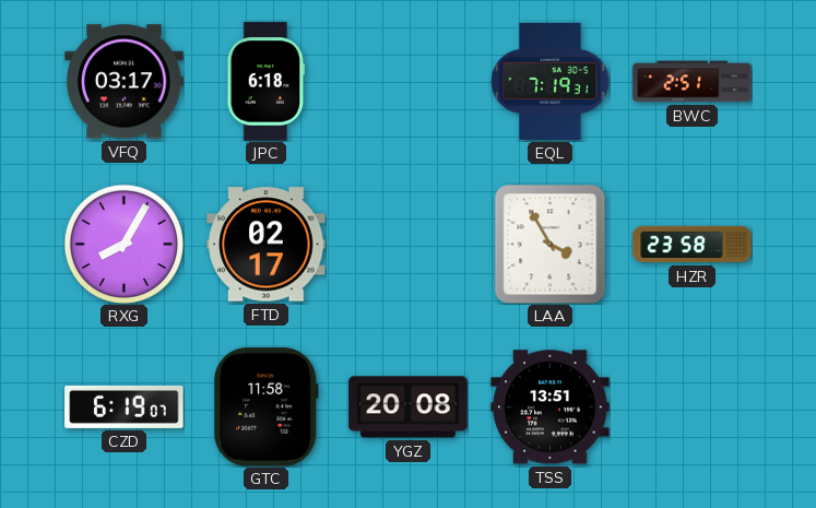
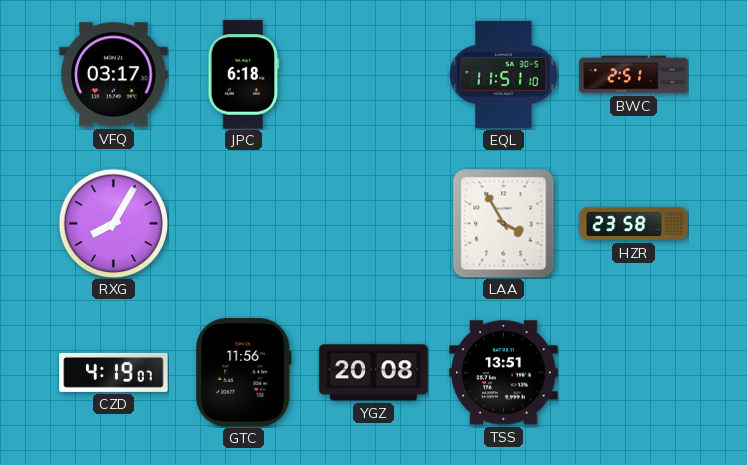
EQL: 7:19 -> 11:51 (504, 74)
FTD: 02:17 -> none (267, 245)
CZD: 6:19 -> 4:19 (114, 372)
GTC: 11:58 -> 11:56 (244, 373)
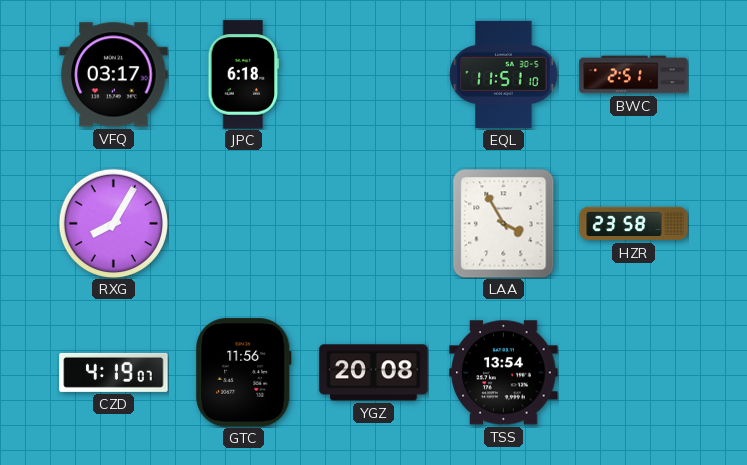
TSS: 13:51 -> 13:54 (504, 373)
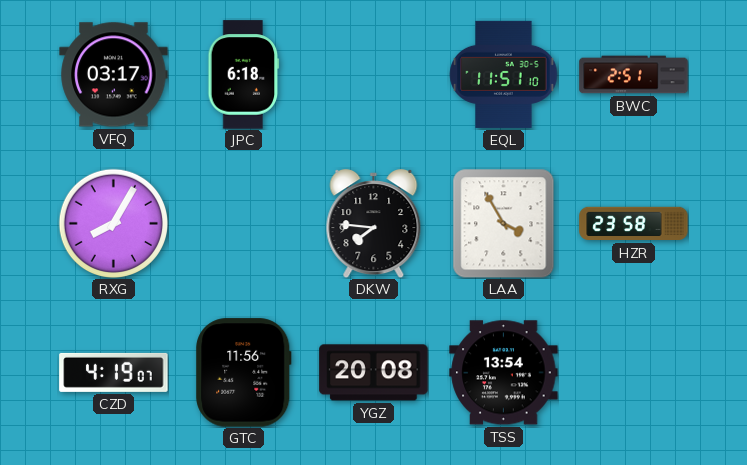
DKW: none -> 7:46 (374, 224)
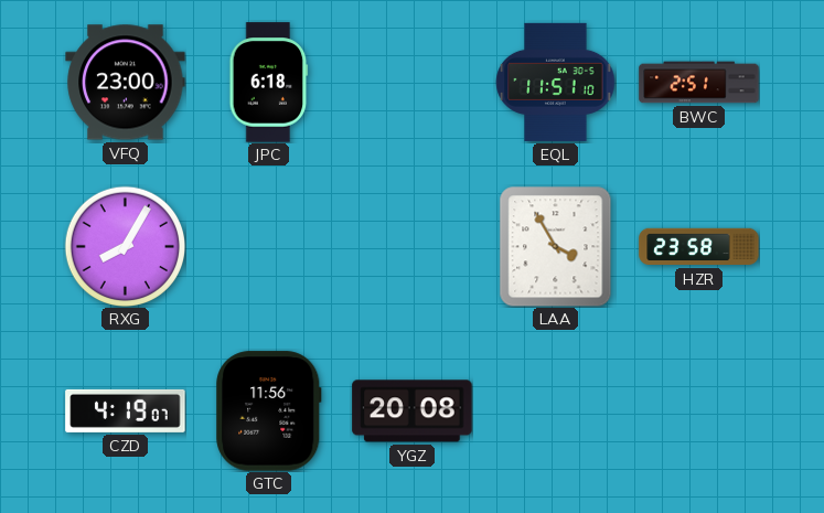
VFQ: 03:17 -> 23:00 (126, 83)
DKW: 7:46 -> none (374, 224)
TSS: 13:54 -> none (504, 373)
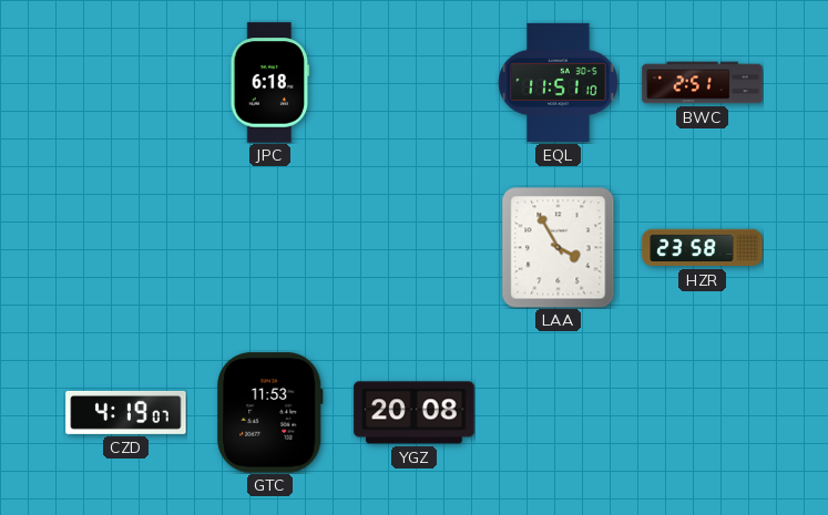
VFQ: 23:00 -> none (126, 83)
RXG: 8:05 -> none (125, 246)
GTC: 11:56 -> 11:53 (270, 413)
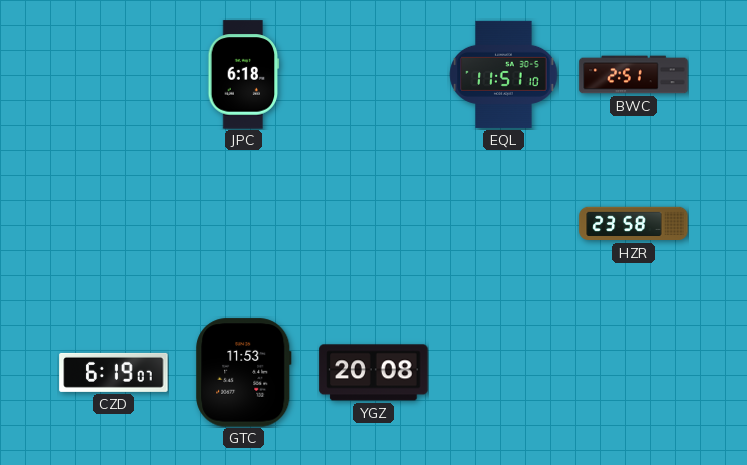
LAA: 3:55 -> none (559, 247)
CZD: 4:19 -> 6:19 (114, 372)
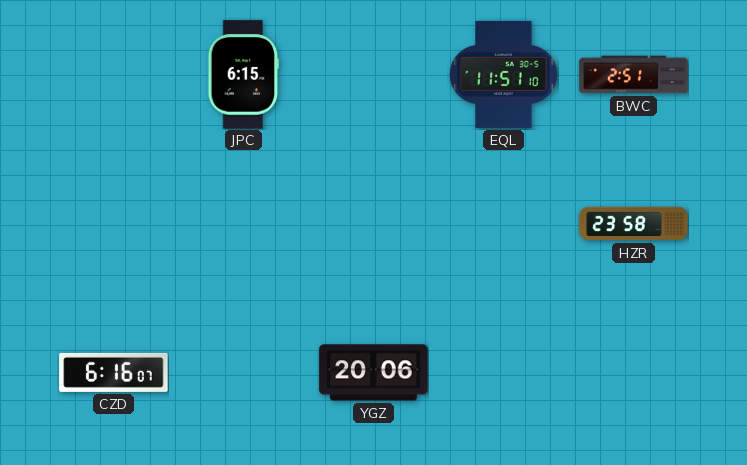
JPC: 6:18 -> 6:15 (244, 75)
CZD: 6:19 -> 6:16 (114, 372)
GTC: 11:53 -> none (244, 373)
YGZ: 20:08 -> 20:06 (374, 373)
